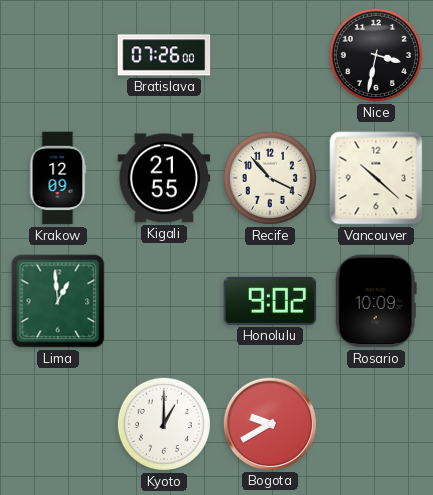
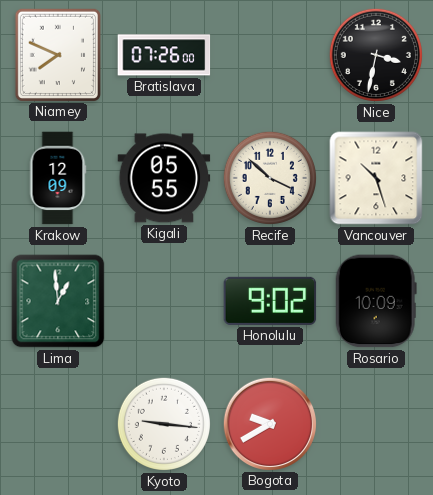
Niamey: none -> 7:49 (57, 54)
Kigali: 21:55 -> 05:55 (164, 178)
Recife: 3:53 -> 3:52 (270, 178)
Vancouver: 10:22 -> 10:27 (376, 178)
Kyoto: 1:00 -> 9:16 (164, 424)
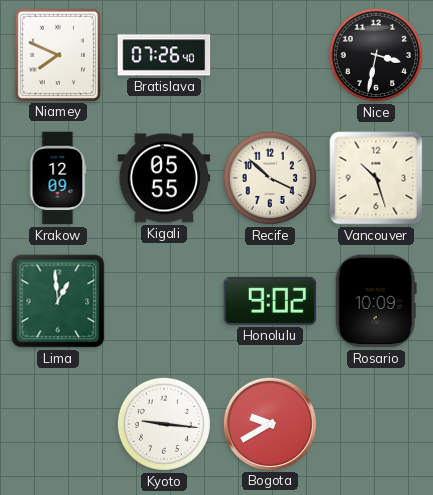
Bratislava: 07:26:00 -> 07:26:40 (164, 55)
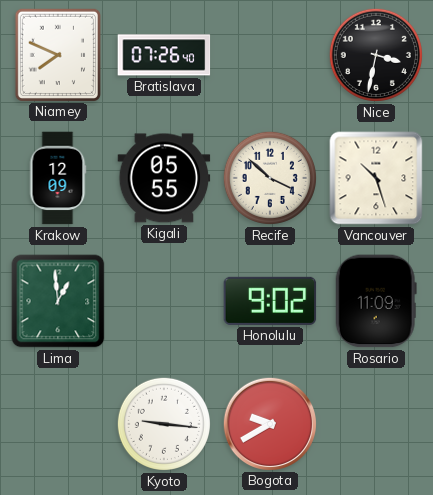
Rosario: 10:09 -> 11:09 (376, 301)
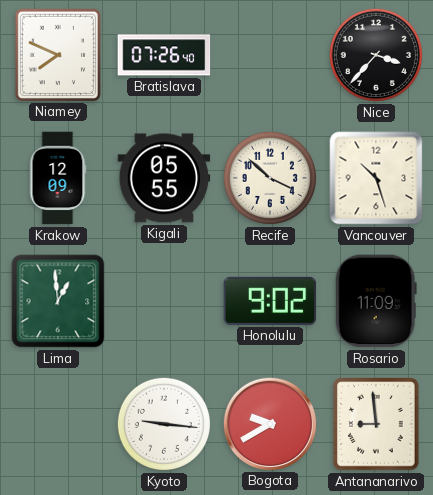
Nice: 3:32 -> 3:37 (376, 55)
Antananarivo: none -> 8:59 (377, 425)
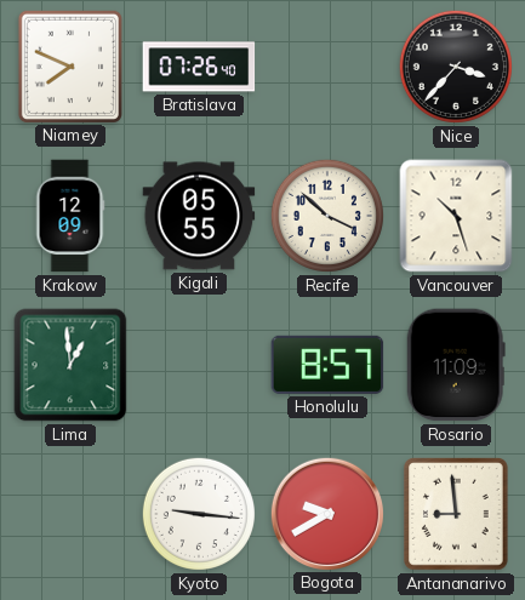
Honolulu: 9:02 -> 8:57 (327, 365)
